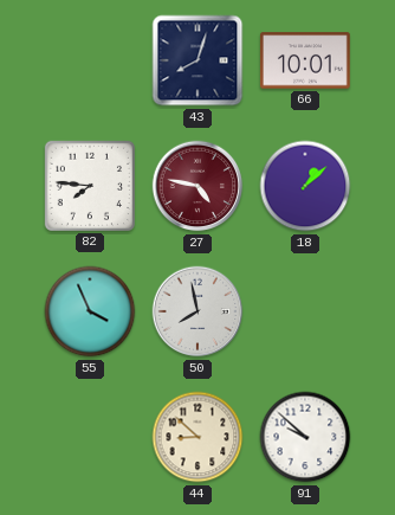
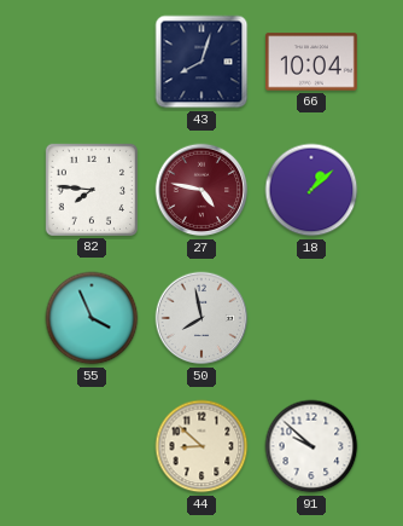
66: 10:01 -> 10:04 (311, 62)
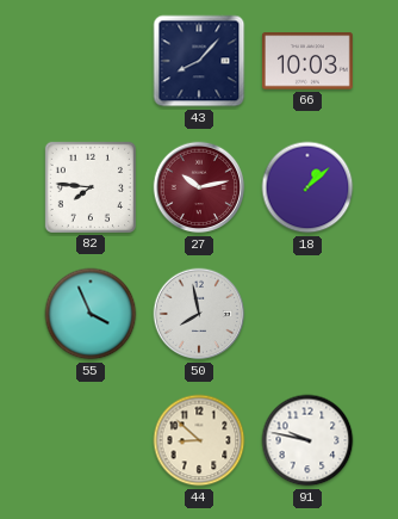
43: 8:03 -> 8:07 (199, 61)
66: 10:04 -> 10:03 (307, 61)
27: 4:47 -> 10:13 (199, 187)
91: 9:52 -> 9:47 (307, 440)
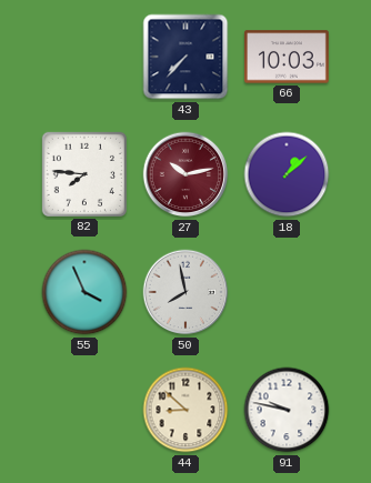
43: 8:07 -> 7:37 (185, 57)
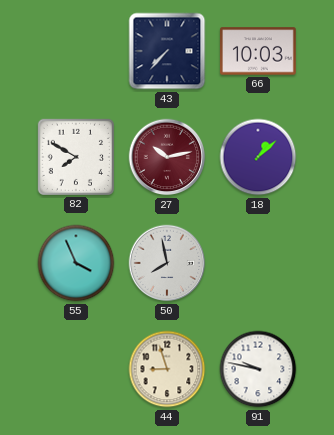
82: 7:46 -> 7:50 (76, 157)
44: 8:52 -> 8:57 (167, 369)
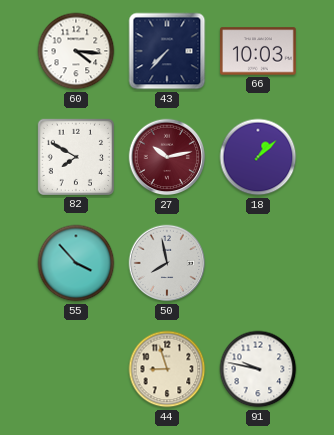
60: none -> 4:16 (76, 51)
55: 3:56 -> 3:53 (76, 263)
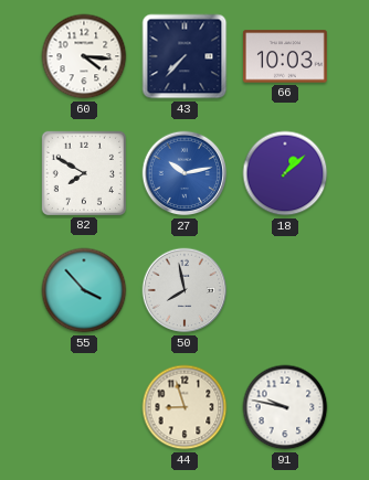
27 dial: burgundy -> blue (184, 173)
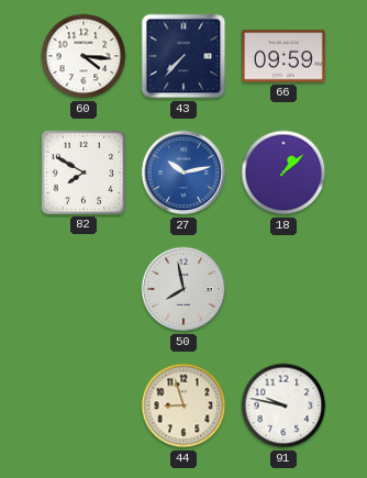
66: 10:03 -> 09:59 (283, 56)
55: 3:53 -> none (84, 290)
